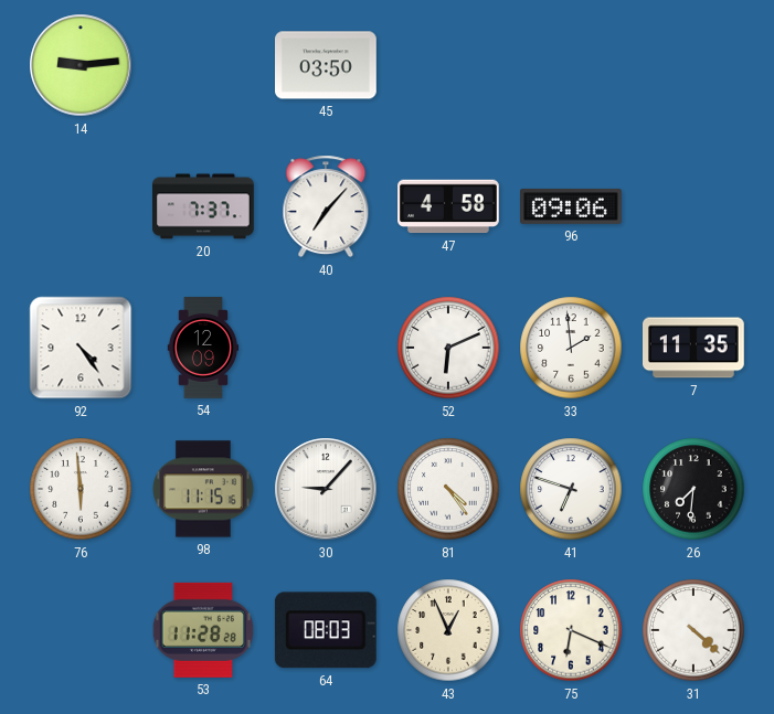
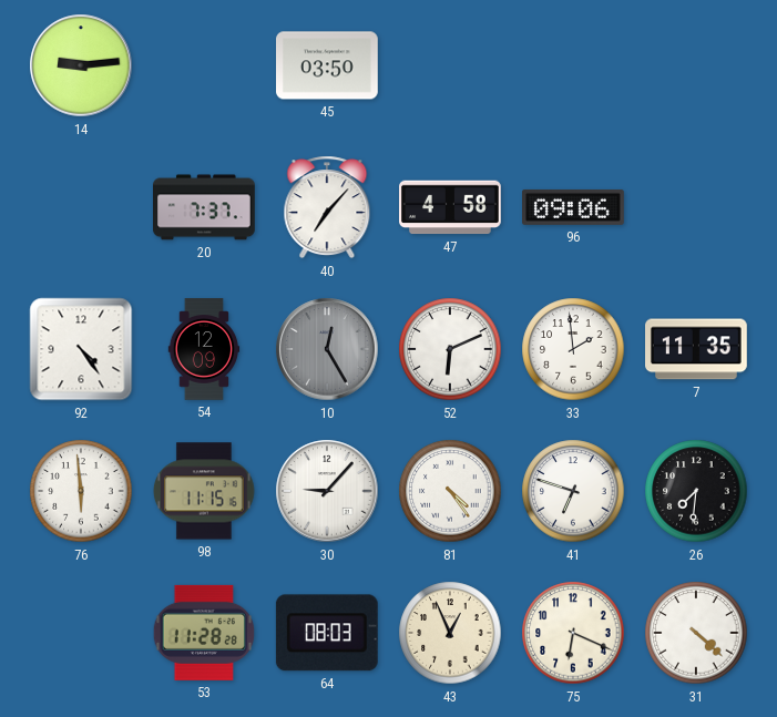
10: none -> 12:25 (327, 349)
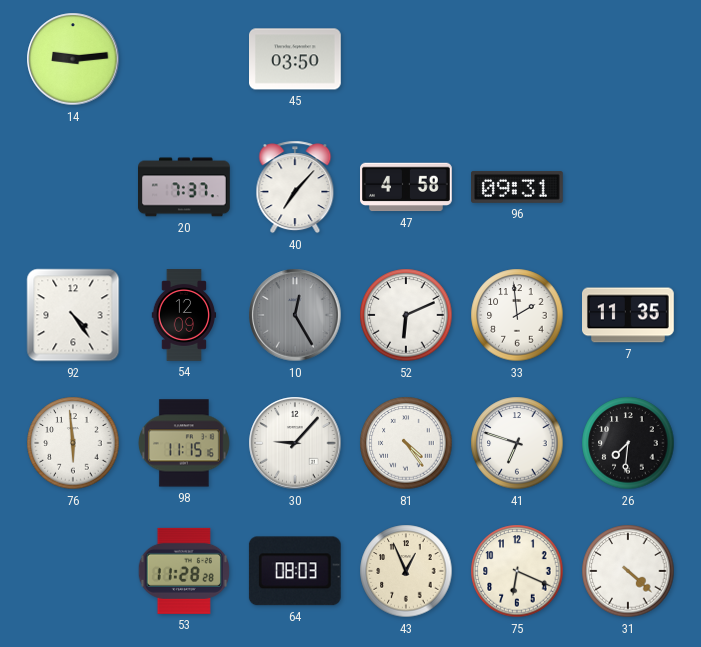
96: 09:06 -> 09:31 (518, 187)
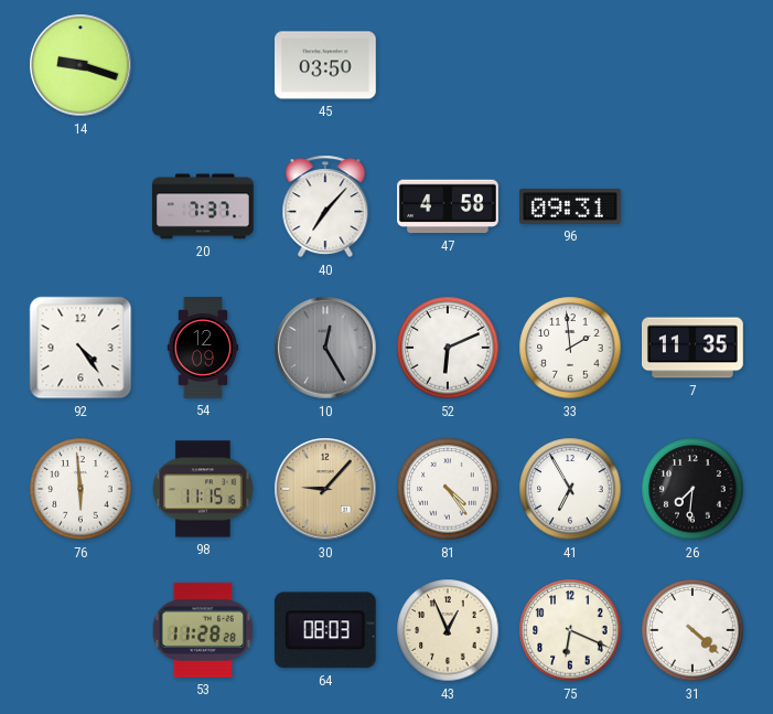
14: 9:14 -> 9:18 (80, 65)
30 dial: white -> champagne (325, 489)
41: 6:48 -> 6:55 (570, 489)
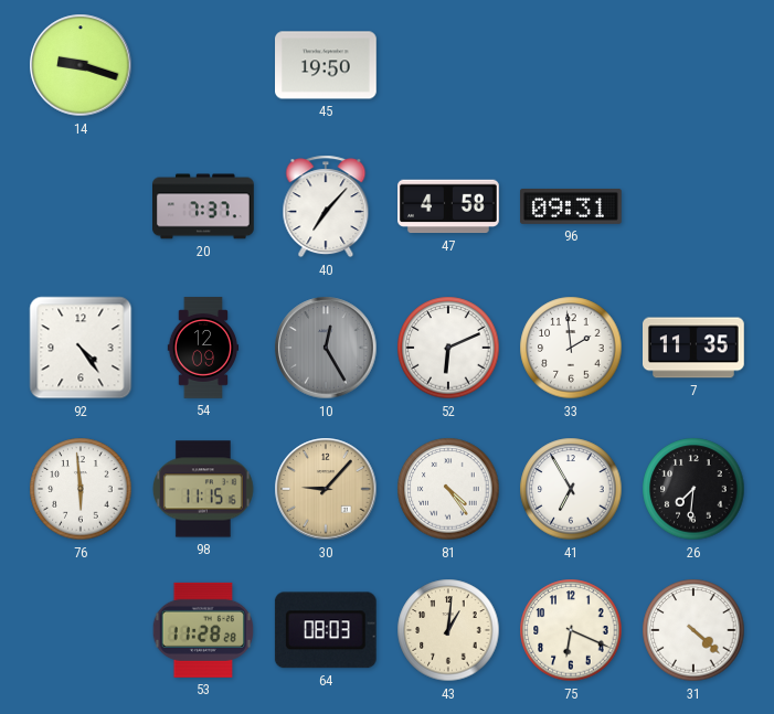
45: 03:50 -> 19:50 (327, 65)
43: 12:56 -> 1:01 (448, 630)
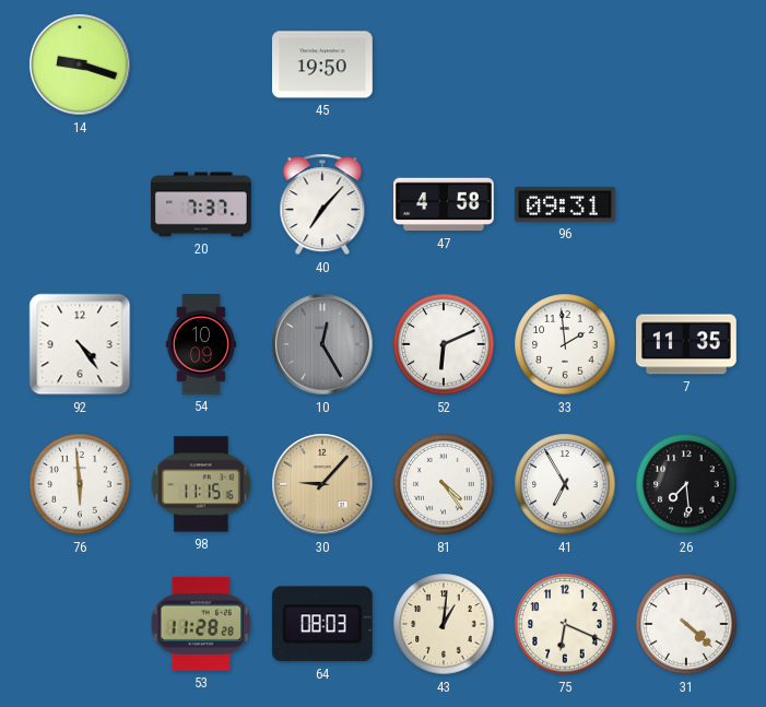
54: 12:09 -> 10:09 (201, 344)
26: 7:31 -> 7:29 (686, 484)
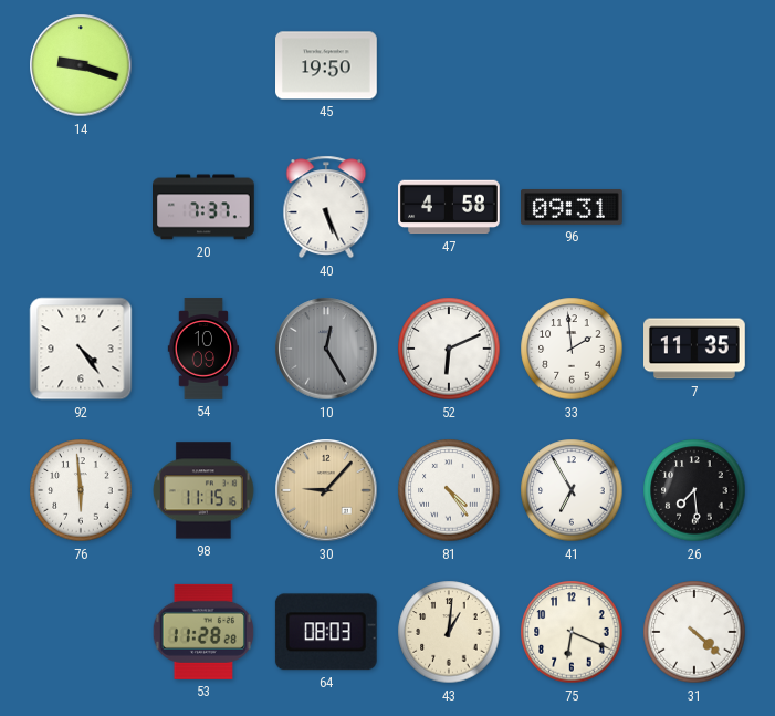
40: 7:07 -> 5:26 (326, 207)
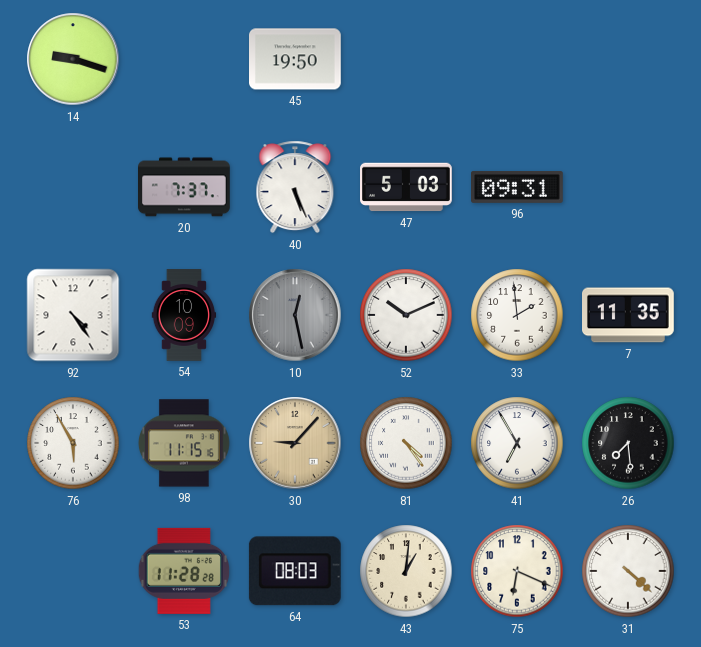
47: 4:58 -> 5:03 (407, 187)
10: 12:25 -> 12:28 (295, 315)
52: 6:11 -> 10:11 (406, 315)
76: 5:59 -> 5:55 (73, 443)
